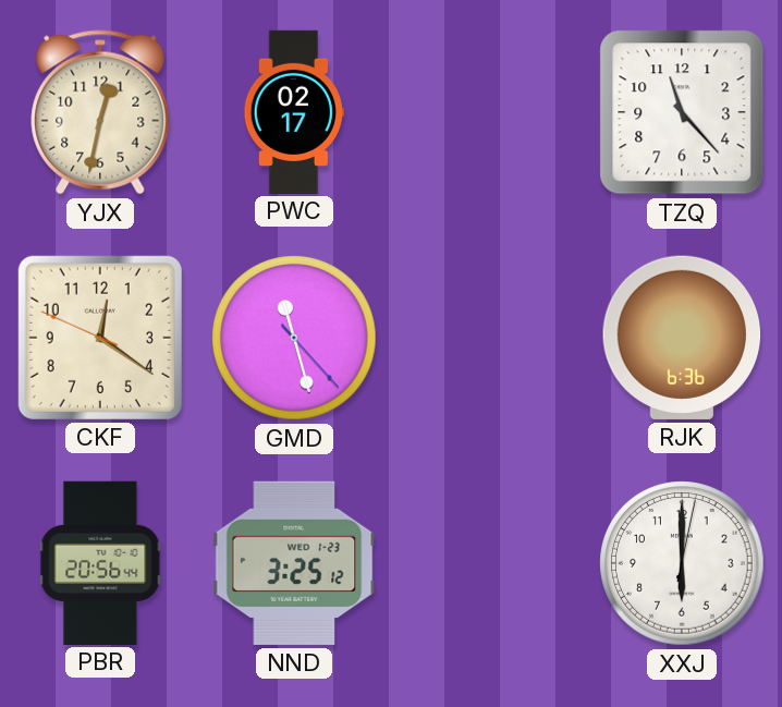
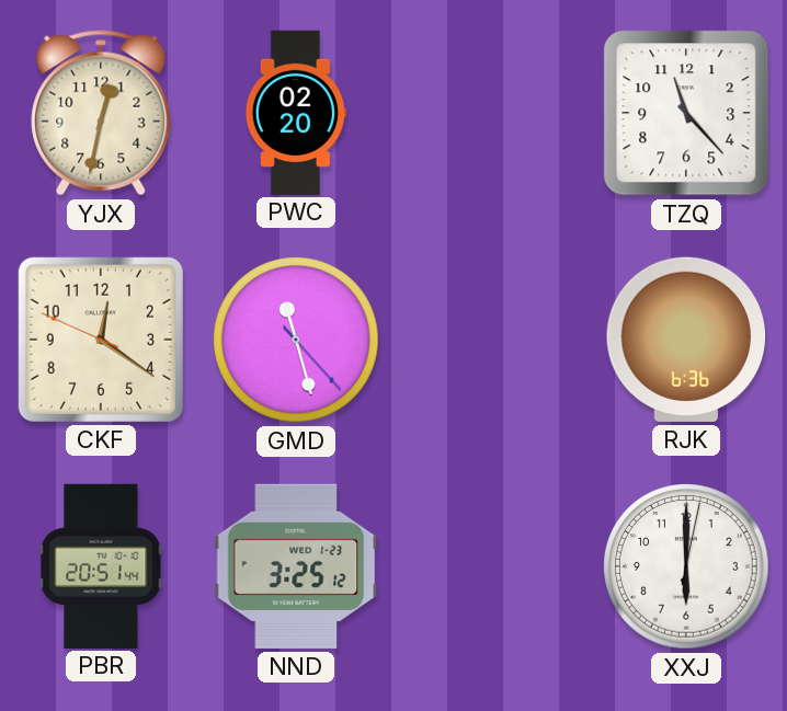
PWC: 02:17 -> 02:20 (296, 112)
PBR: 20:56 -> 20:51 (101, 565)
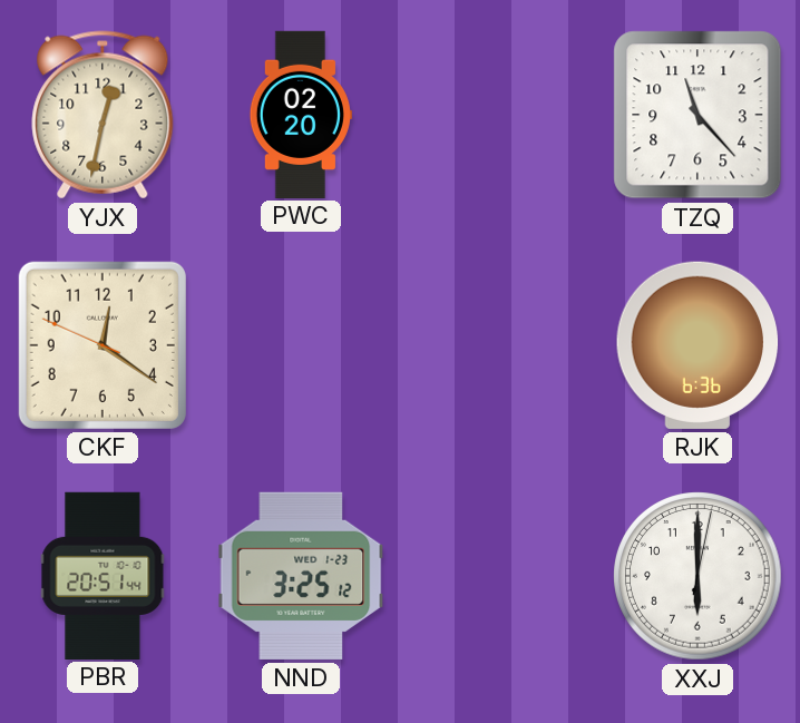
GMD: 11:27 -> none (296, 340)
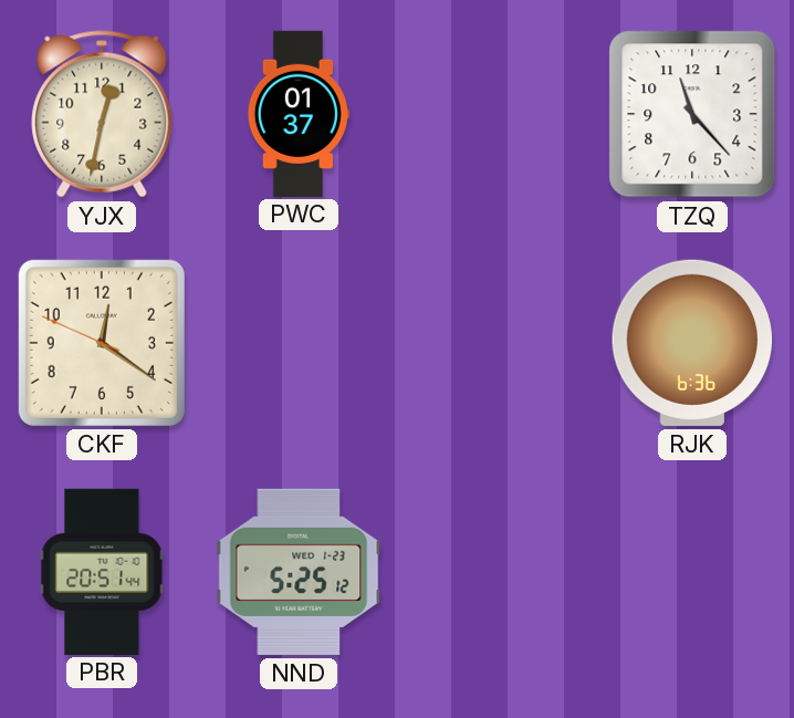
PWC: 02:20 -> 01:37 (299, 113)
NND: 3:25 -> 5:25 (299, 572)
XXJ: 6:00 -> none (697, 576)
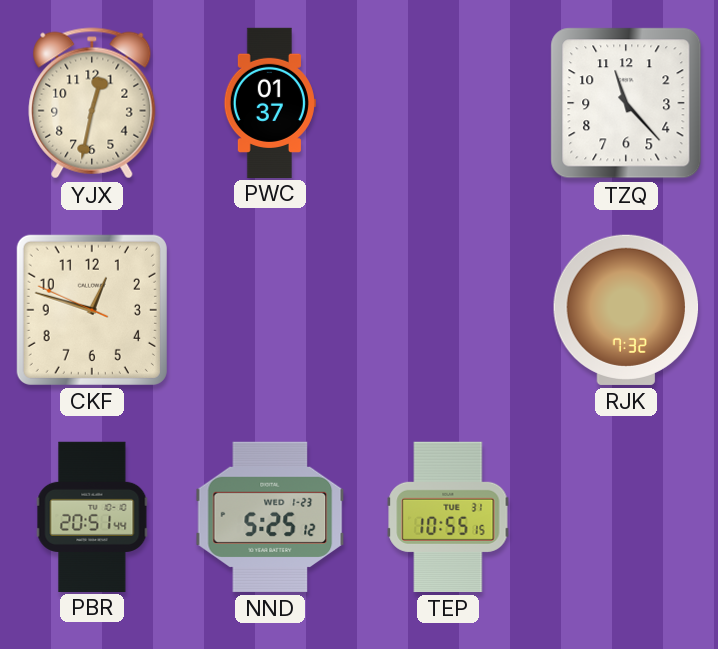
CKF: 12:20 -> 12:47 (92, 310)
RJK: 6:36 -> 7:32 (626, 310)
TEP: none -> 10:55 (448, 517)
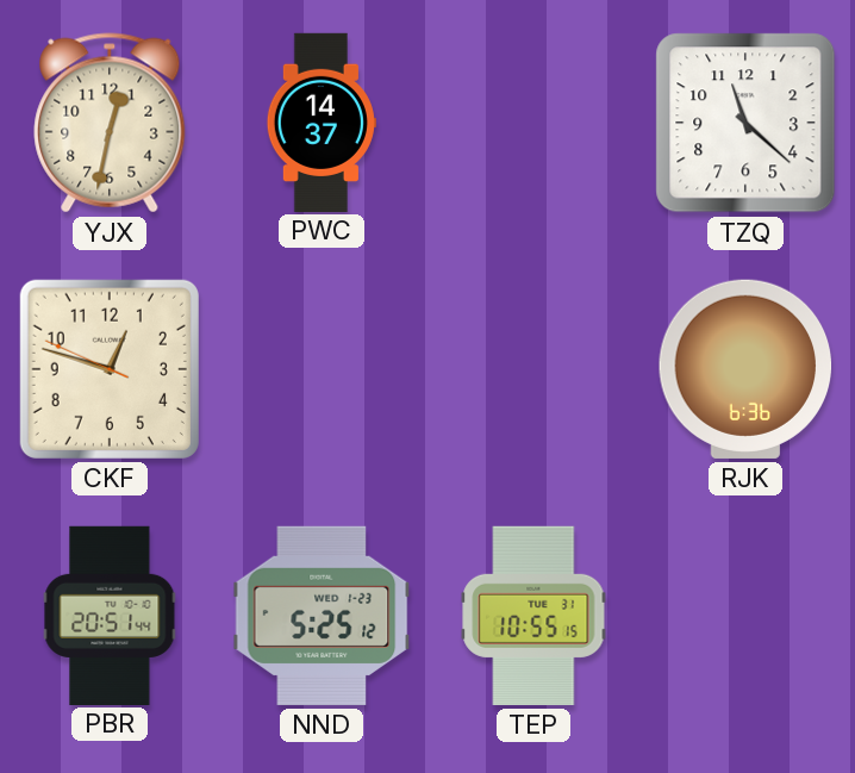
PWC: 01:37 -> 14:37 (322, 121)
TZQ: 11:23 -> 11:22 (745, 123)
RJK: 7:32 -> 6:36 (745, 369)
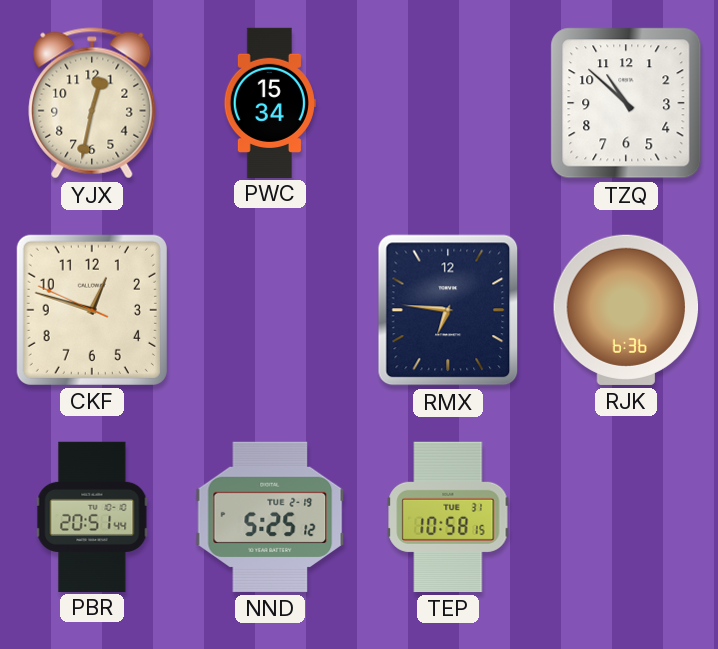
PWC: 14:37 -> 15:34 (270, 102)
TZQ: 11:22 -> 10:52 (626, 103)
RMX: none -> 6:46 (448, 310)
NND date: WED 1-23 -> TUE 2-19 (270, 517)
TEP: 10:55 -> 10:58 (448, 517)
